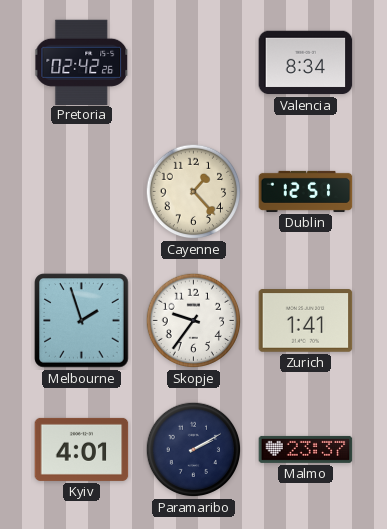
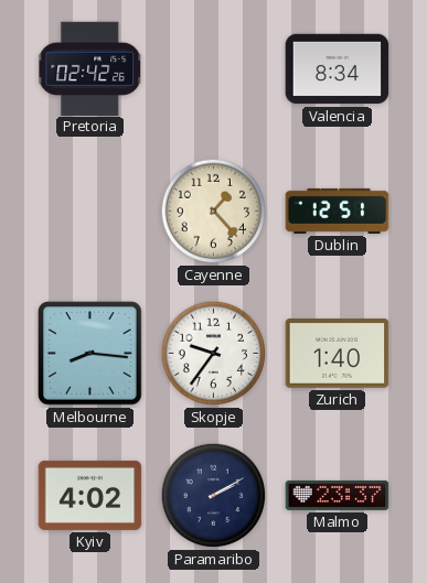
Melbourne: 1:57 -> 8:16 (90, 354)
Zurich: 1:41 -> 1:40 (338, 354)
Kyiv: 4:01 -> 4:02 (90, 495)
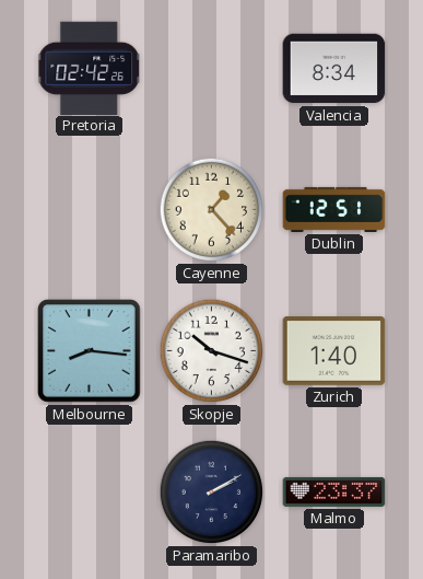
Skopje: 9:36 -> 10:18 (212, 351)
Kyiv: 4:02 -> none (90, 495)
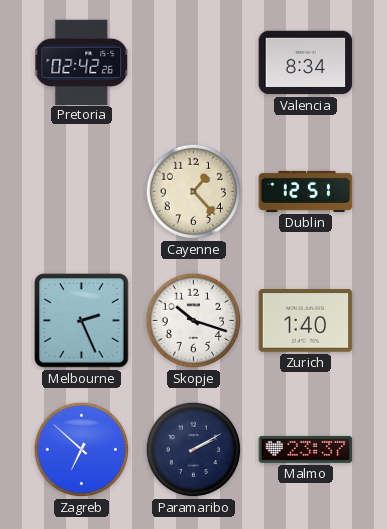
Melbourne: 8:16 -> 2:26 (82, 321)
Zagreb: none -> 6:52 (82, 450)
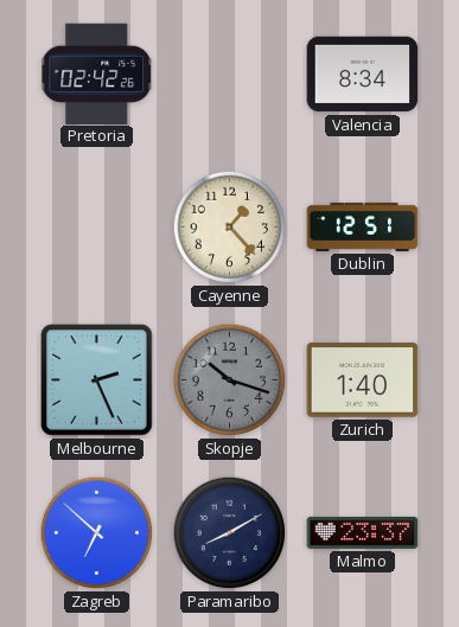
Skopje dial: white -> grey (230, 380)
Paramaribo: 2:10 -> 8:10 (230, 533)
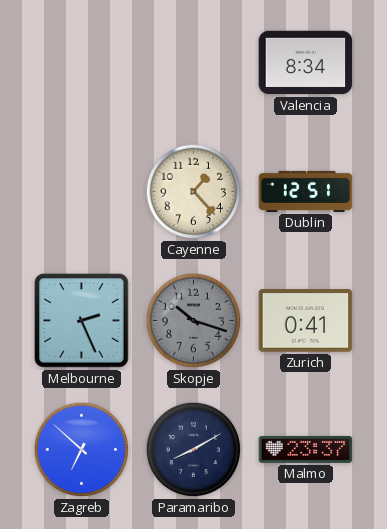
Pretoria: 02:42 -> none (97, 73)
Zurich: 1:40 -> 0:41 (306, 321)
